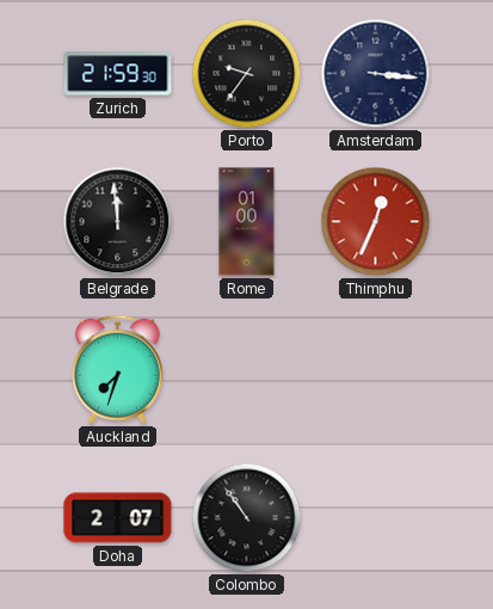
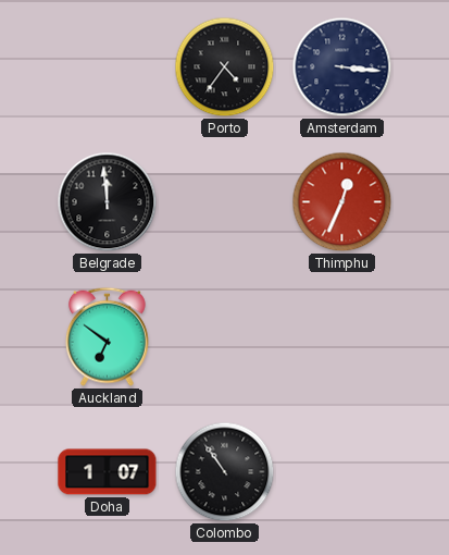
Zurich: 21:59 -> none (118, 74)
Porto: 9:36 -> 4:36 (225, 67)
Rome: 01:00 -> none (247, 222)
Auckland: 7:33 -> 6:51 (107, 336)
Doha: 2:07 -> 1:07 (108, 472)
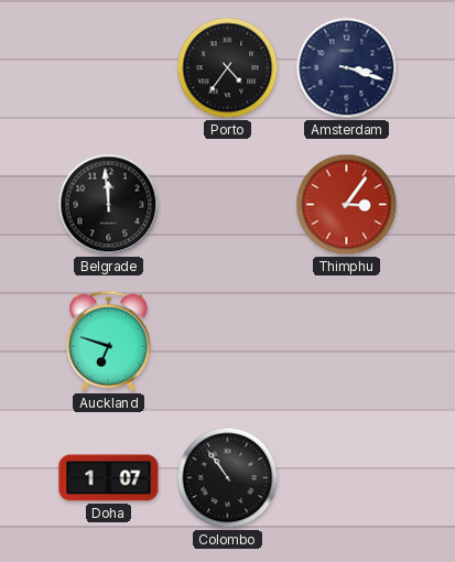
Amsterdam: 3:16 -> 3:18 (347, 68)
Thimphu: 12:34 -> 3:06 (347, 205)
Auckland: 6:51 -> 6:48 (108, 341)
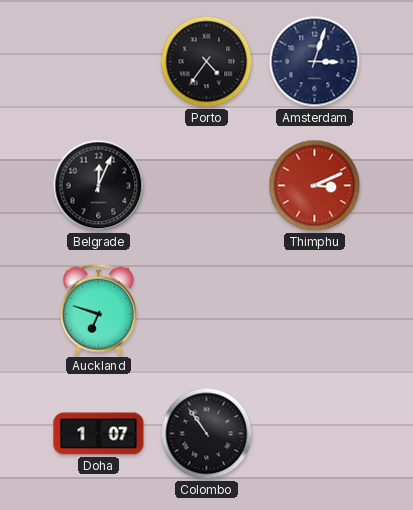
Amsterdam: 3:18 -> 3:03 (315, 62)
Belgrade: 11:59 -> 12:04 (99, 186)
Thimphu: 3:06 -> 3:11 (315, 186)
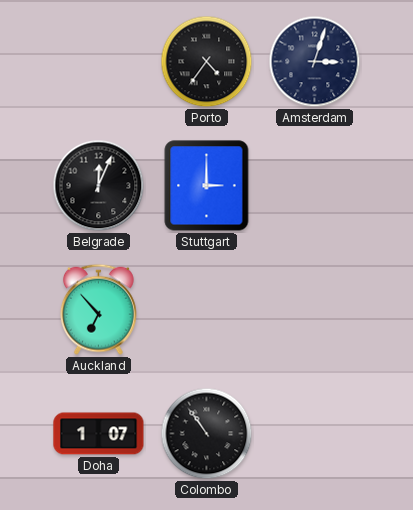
Stuttgart: none -> 3:00 (207, 186)
Thimphu: 3:11 -> none (315, 186)
Auckland: 6:48 -> 6:53 (98, 309)
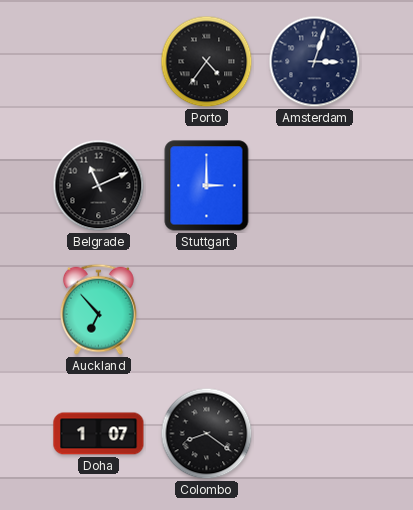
Belgrade: 12:04 -> 11:11 (99, 186)
Colombo: 10:54 -> 8:21 (207, 434)
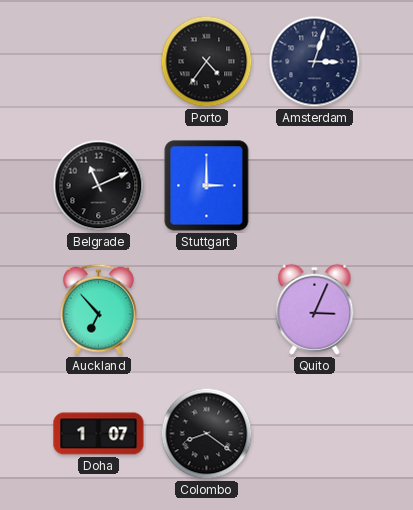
Quito: none -> 3:04 (315, 309)
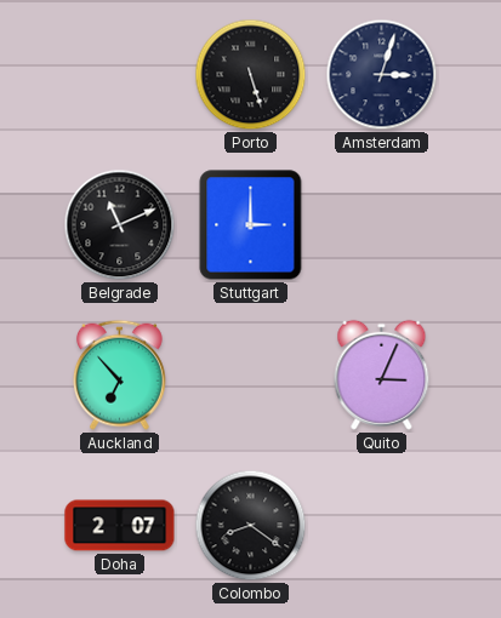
Porto: 4:36 -> 5:27 (251, 75)
Doha: 1:07 -> 2:07 (120, 526)
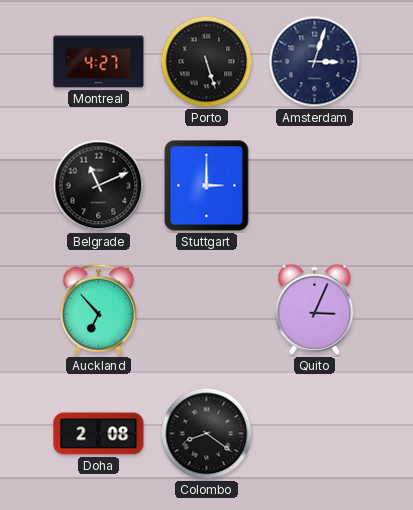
Montreal: none -> 4:27 (99, 62)
Doha: 2:07 -> 2:08 (99, 434)
